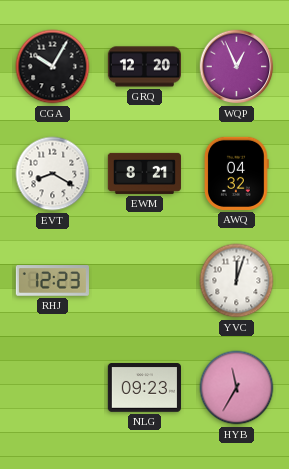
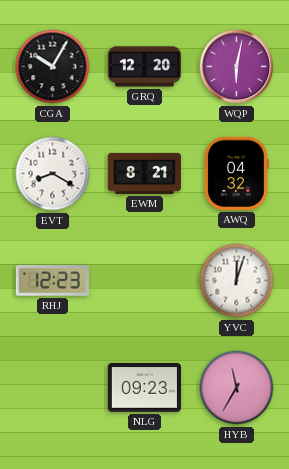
WQP: 12:56 -> 6:02 (237, 67)
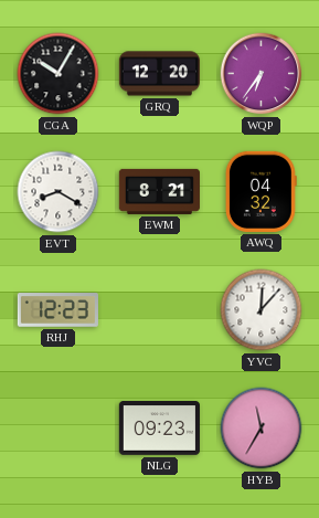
WQP: 6:02 -> 6:36 (262, 74)
YVC: 12:03 -> 12:07 (262, 310)
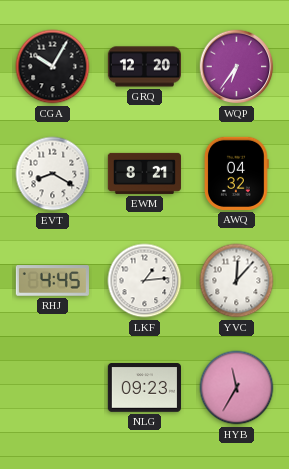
RHJ: 12:23 -> 4:45 (52, 281)
LKF: none -> 1:14 (145, 281)
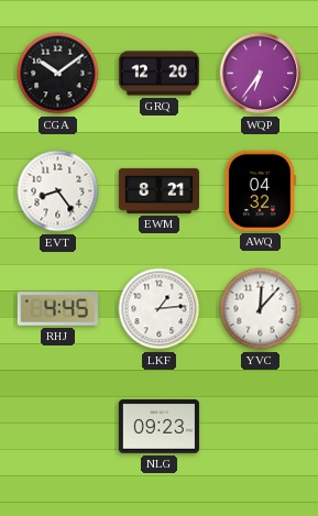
CGA: 10:05 -> 10:09 (58, 74)
EVT: 8:20 -> 8:24 (58, 191)
HYB: 11:35 -> none (237, 388)
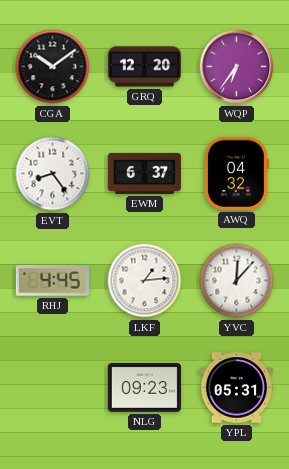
EWM: 8:21 -> 6:37 (144, 173)
YPL: none -> 05:31 (236, 388)
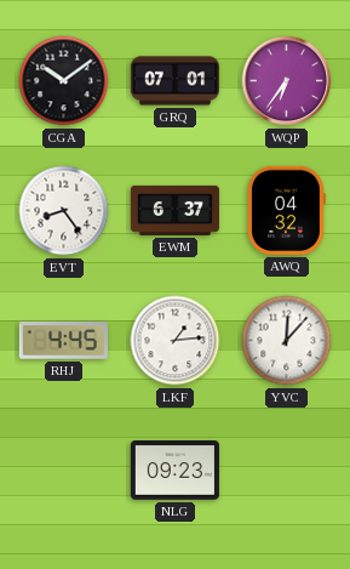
GRQ: 12:20 -> 07:01 (174, 81)
YPL: 05:31 -> none (236, 388)
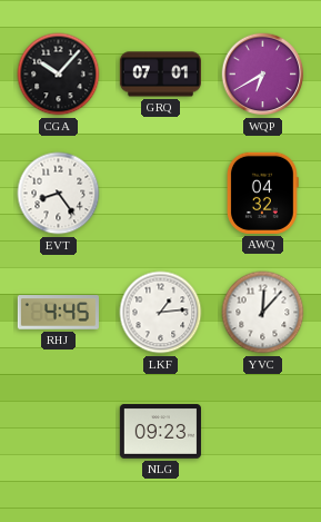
CGA: 10:09 -> 10:07 (59, 75)
WQP: 6:36 -> 6:40 (263, 75)
EWM: 6:37 -> none (174, 210)
